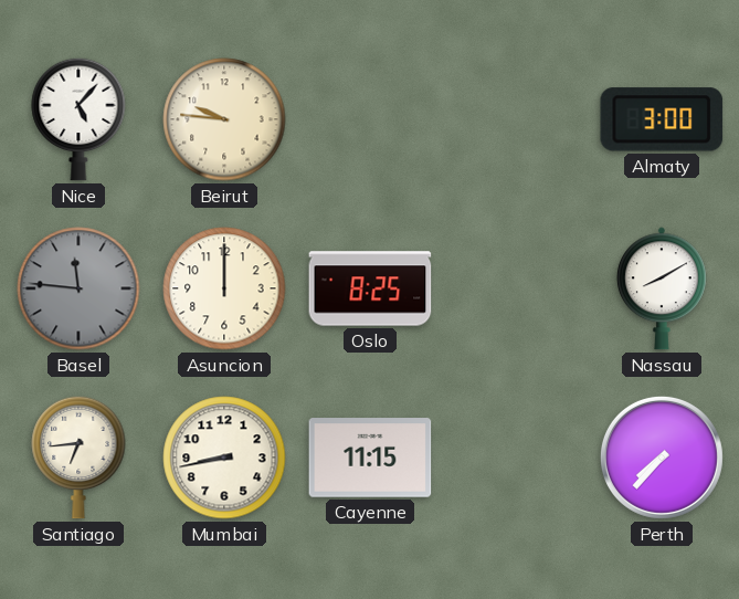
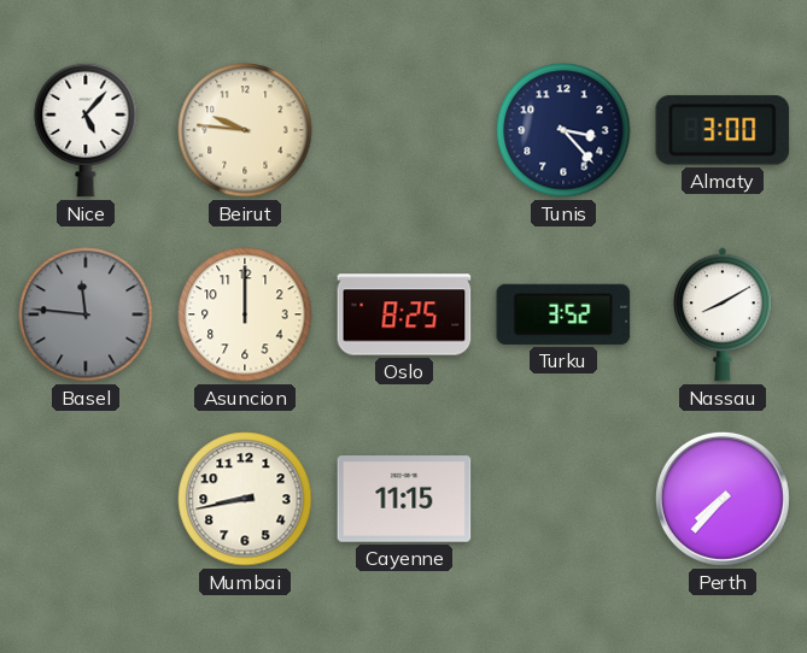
Tunis: none -> 3:23 (563, 130)
Turku: none -> 3:52 (563, 314)
Santiago: 6:44 -> none (78, 458)
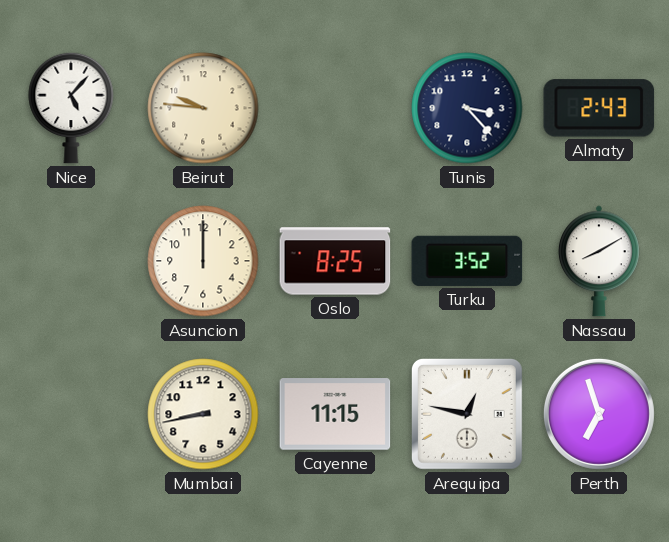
Almaty: 3:00 -> 2:43 (599, 108)
Basel: 11:46 -> none (86, 314)
Arequipa: none -> 12:47 (467, 414)
Perth: 7:37 -> 6:57 (599, 414)
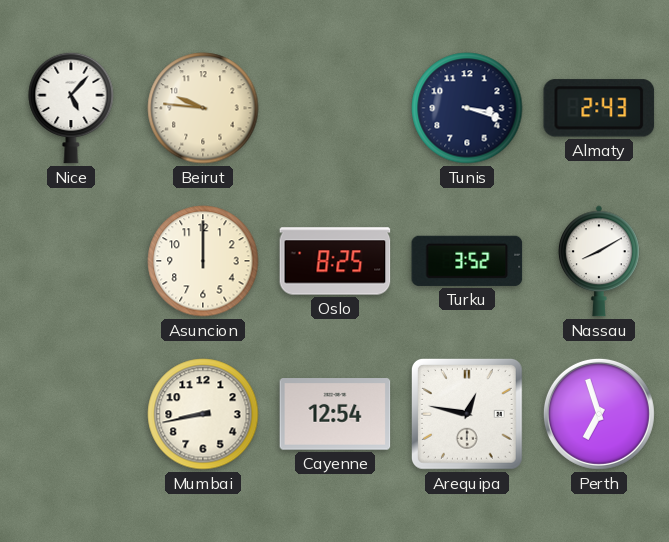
Tunis: 3:23 -> 3:18 (467, 108)
Cayenne: 11:15 -> 12:54 (335, 414)
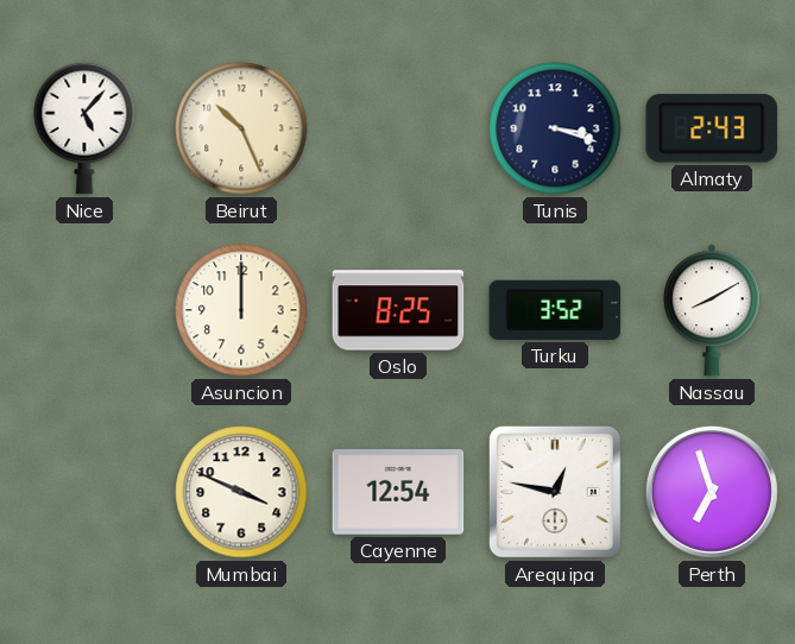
Beirut: 9:46 -> 10:26 (241, 128)
Mumbai: 8:43 -> 3:49 (241, 492)
